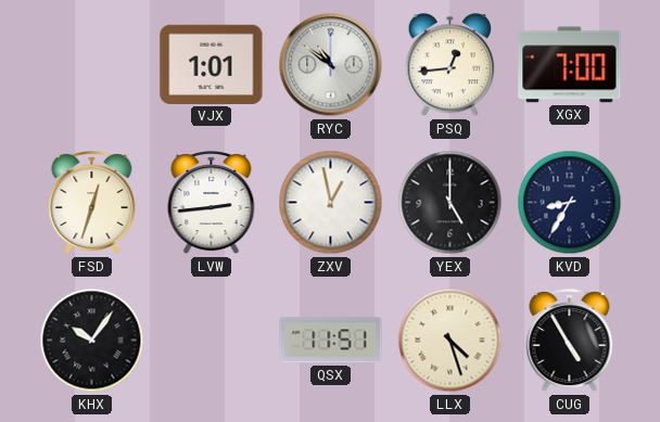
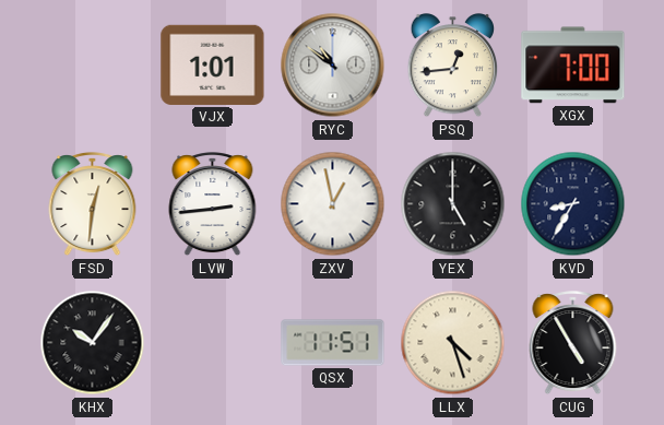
FSD: 12:33 -> 12:31 (93, 204)
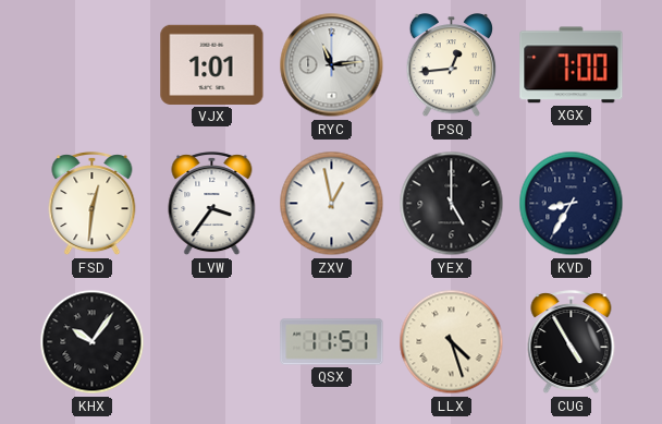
RYC: 10:51 -> 11:14 (332, 65)
LVW: 2:44 -> 3:36 (212, 204)
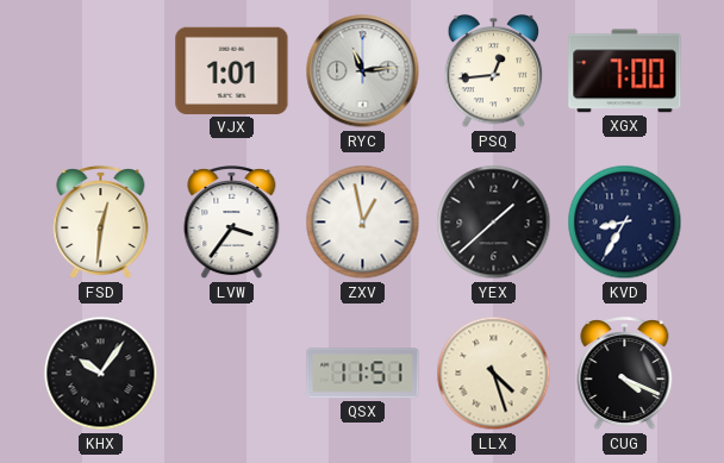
YEX: 5:00 -> 1:38 (494, 223)
CUG: 4:55 -> 4:19 (625, 374)
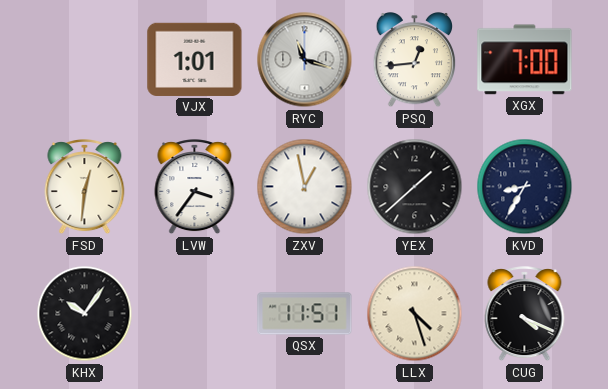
RYC: 11:14 -> 11:18 (305, 60)
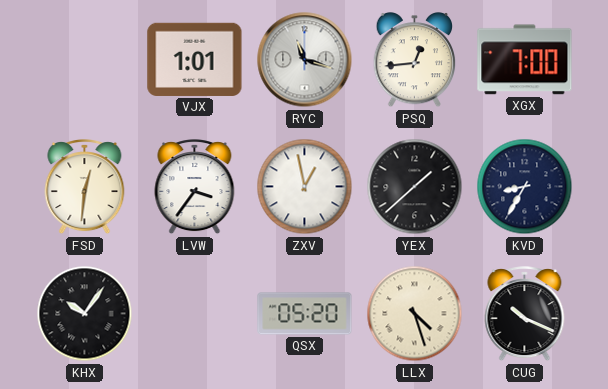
QSX: 11:51 -> 05:20 (305, 314)
CUG: 4:19 -> 10:19 (525, 314)
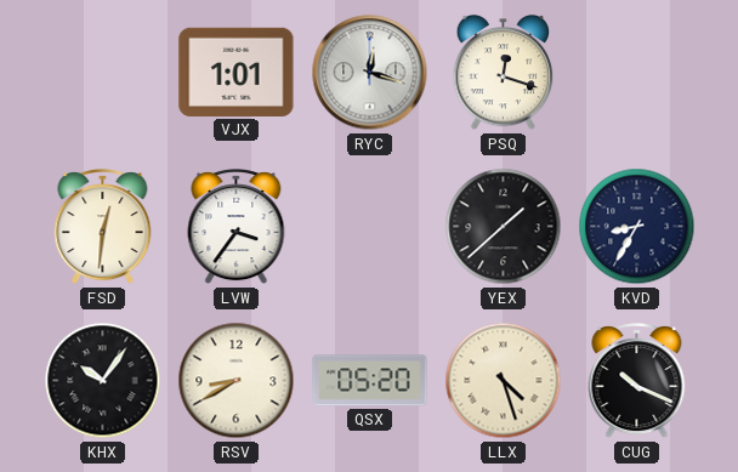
RYC: 11:18 -> 12:18 (370, 73)
PSQ: 12:44 -> 12:18 (504, 74)
XGX: 7:00 -> none (525, 60)
ZXV: 12:58 -> none (305, 187)
RSV: none -> 8:40 (237, 381)
